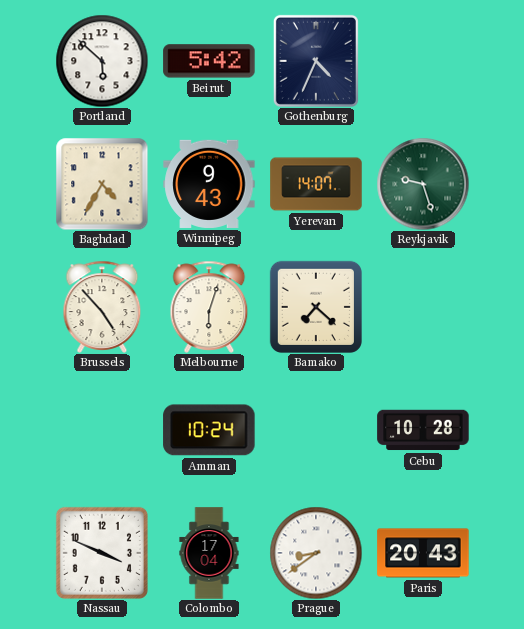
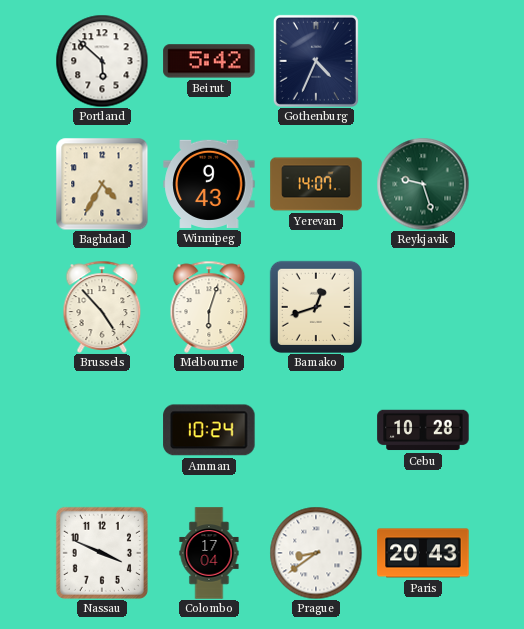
Bamako: 7:22 -> 12:42 (316, 307)
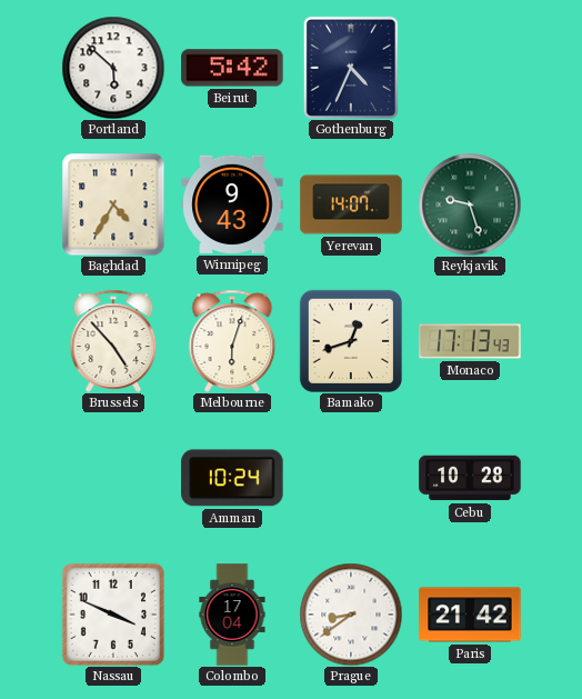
Monaco: none -> 17:13 (470, 341)
Paris: 20:43 -> 21:42 (470, 615)
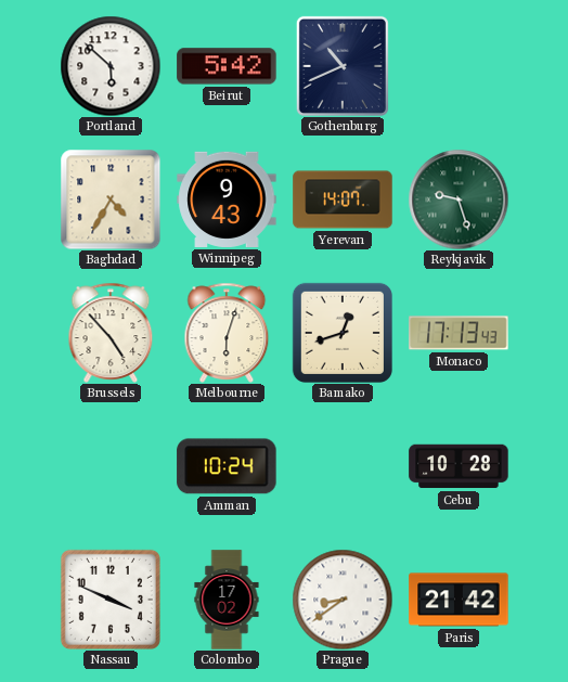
Gothenburg: 4:34 -> 10:41 (343, 66)
Colombo: 17:04 -> 17:02 (227, 600)
